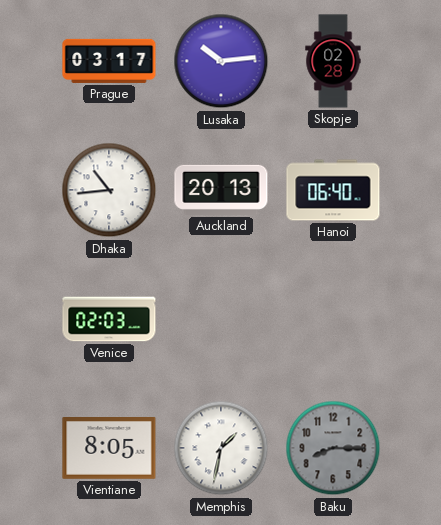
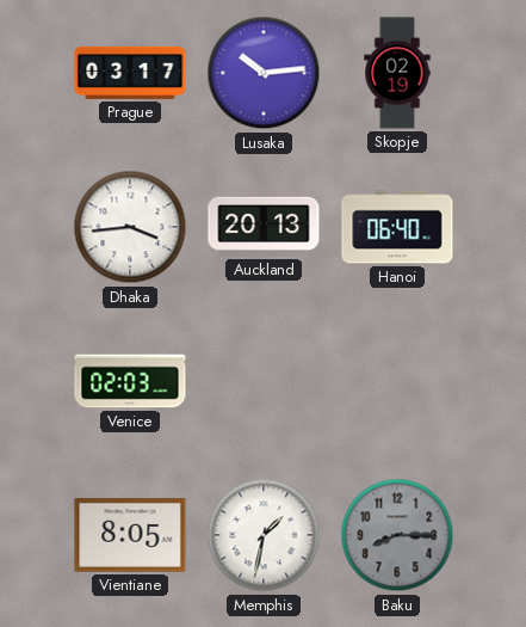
Skopje: 02:28 -> 02:19 (397, 73)
Dhaka: 10:44 -> 3:44 (130, 227)
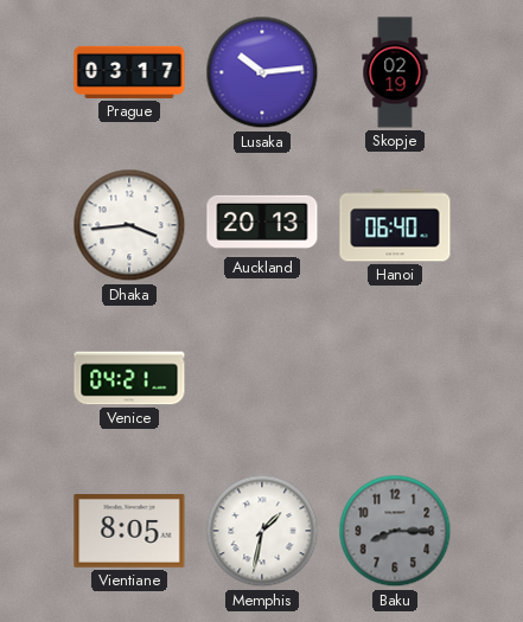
Venice: 02:03 -> 04:21 (129, 378)
